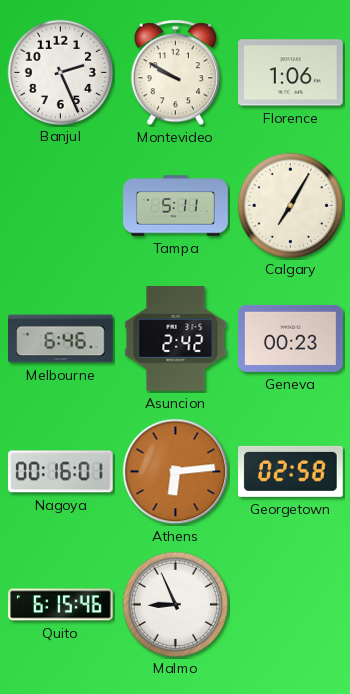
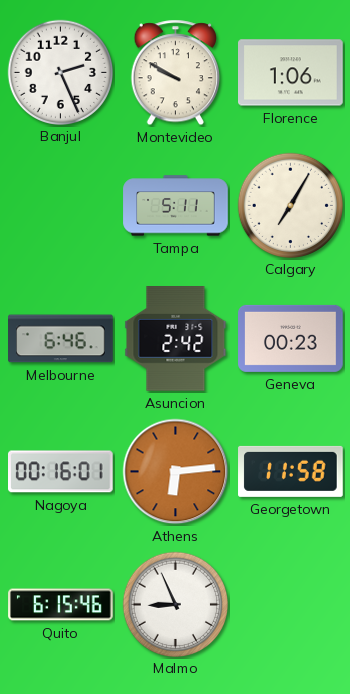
Georgetown: 02:58 -> 11:58 (291, 471)
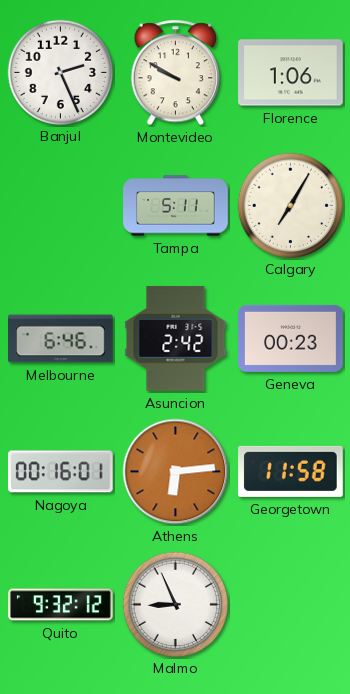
Quito: 6:15 -> 9:32 (61, 605)
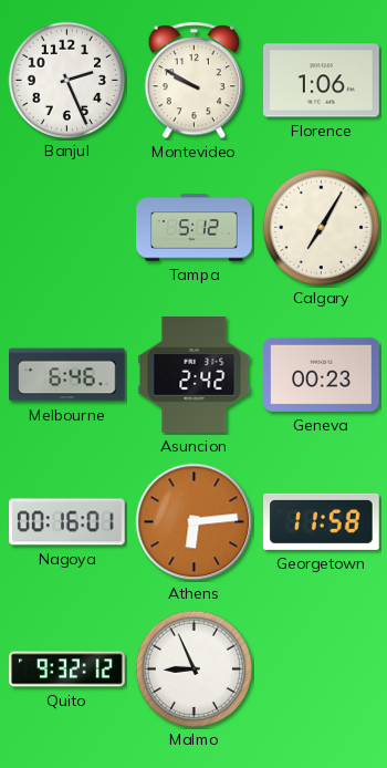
Tampa: 5:11 -> 5:12 (195, 228)
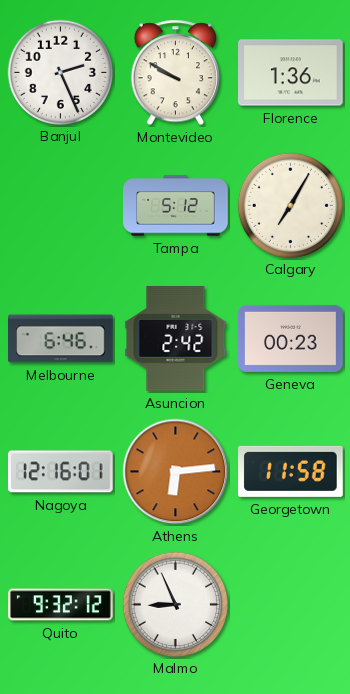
Florence: 1:06 -> 1:36 (291, 73)
Nagoya: 00:16 -> 12:16 (61, 472)
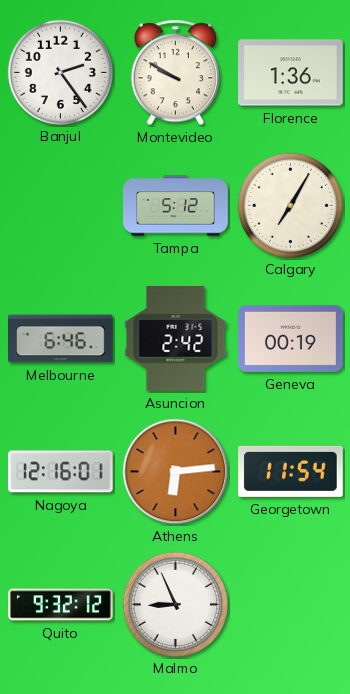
Banjul: 2:26 -> 2:24 (60, 72)
Geneva: 00:23 -> 00:19 (291, 338)
Georgetown: 11:58 -> 11:54 (291, 471)
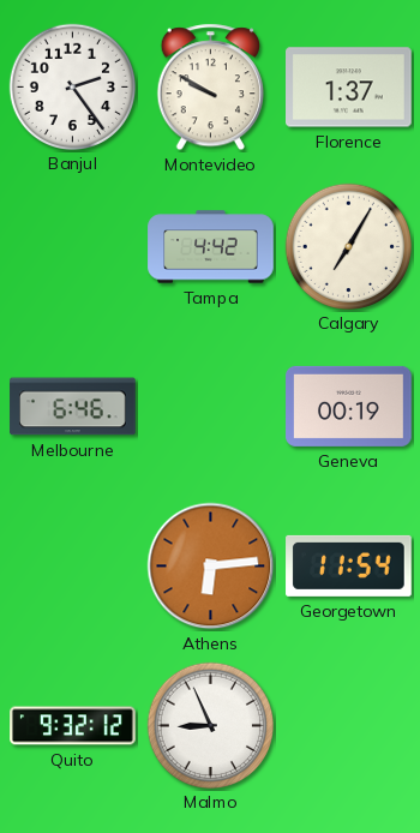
Florence: 1:36 -> 1:37 (349, 88)
Tampa: 5:12 -> 4:42 (211, 247)
Asuncion: 2:42 -> none (176, 339)
Nagoya: 12:16 -> none (61, 472)
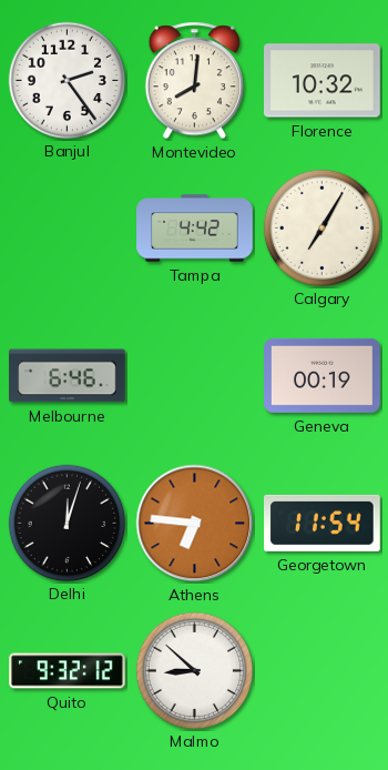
Montevideo: 9:50 -> 8:01 (194, 81)
Florence: 1:37 -> 10:32 (323, 81)
Delhi: none -> 12:03 (67, 523)
Athens: 6:14 -> 6:46 (195, 524)
Malmo: 8:56 -> 8:52 (194, 670)
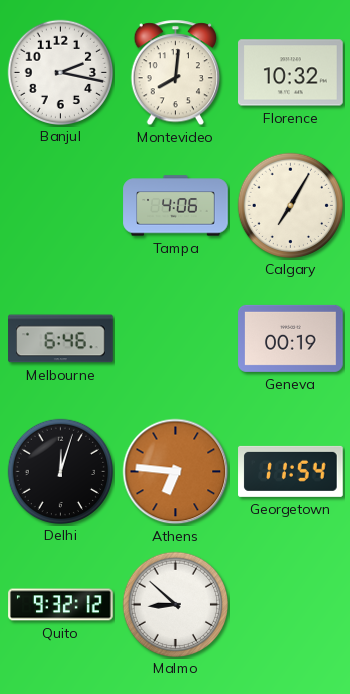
Banjul: 2:24 -> 2:17 (60, 72)
Tampa: 4:42 -> 4:06 (176, 206)
